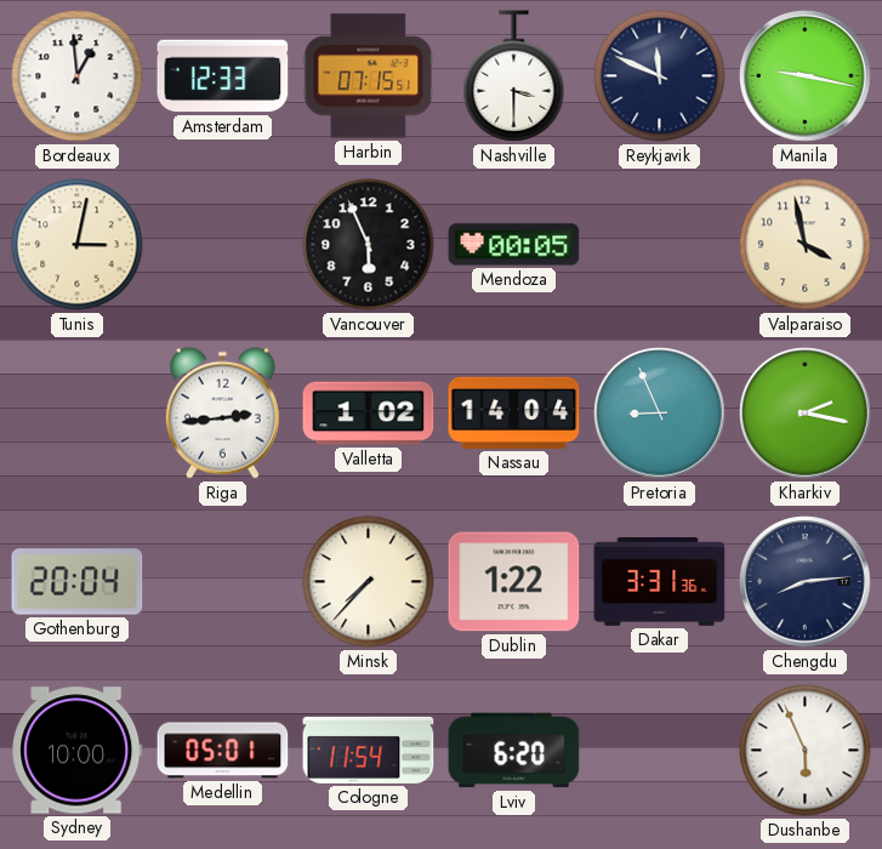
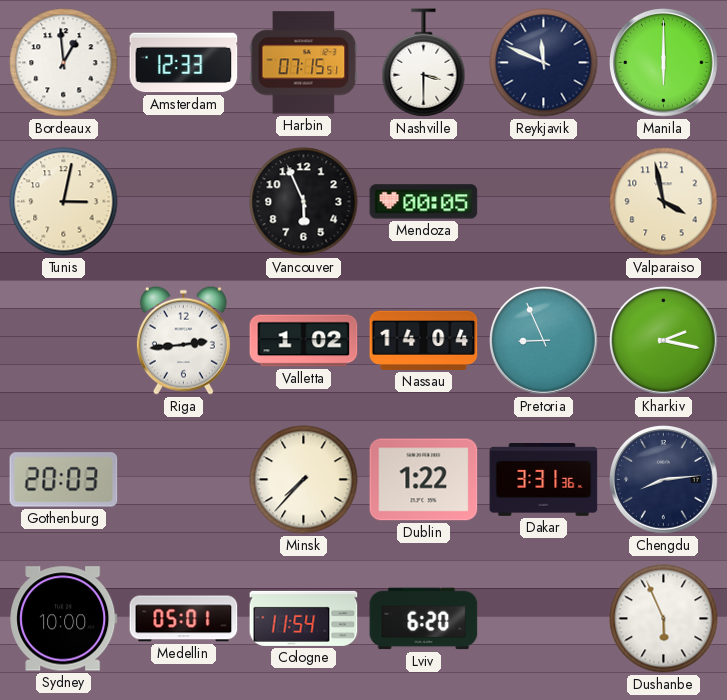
Manila: 9:17 -> 6:00 (664, 63)
Gothenburg: 20:04 -> 20:03 (64, 480)
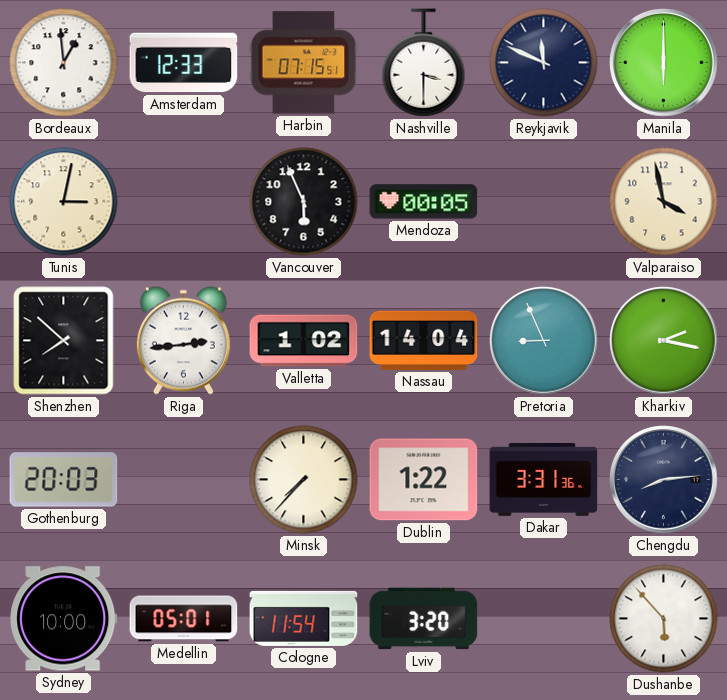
Shenzhen: none -> 7:52 (64, 341)
Lviv: 6:20 -> 3:20 (424, 619)
Dushanbe: 5:56 -> 5:53 (664, 619)
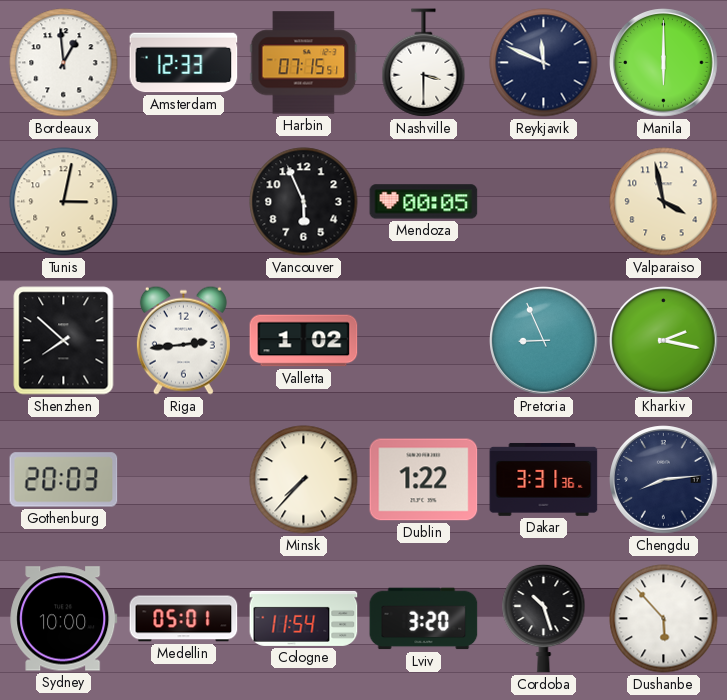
Nassau: 14:04 -> none (424, 340)
Cordoba: none -> 10:27 (544, 618)
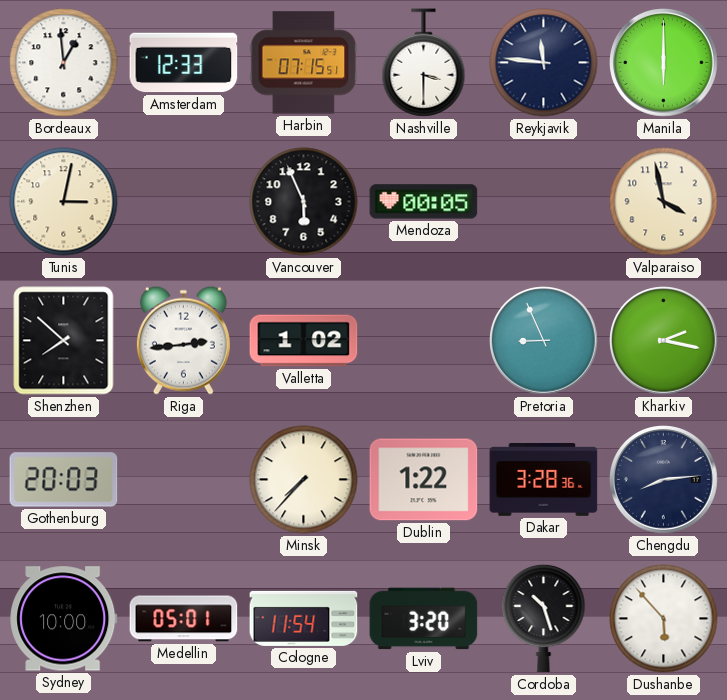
Reykjavik: 11:49 -> 11:46 (544, 63)
Dakar: 3:31 -> 3:28 (544, 479)
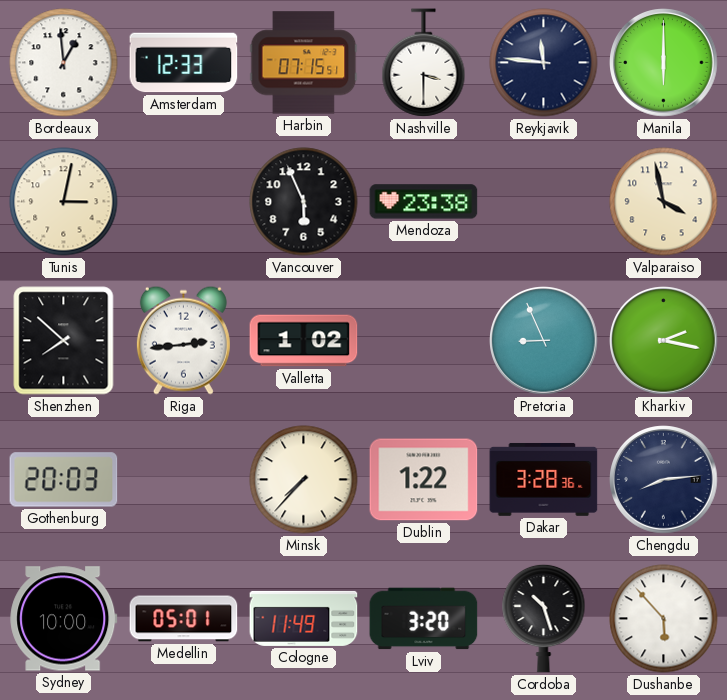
Mendoza: 00:05 -> 23:38 (424, 202)
Cologne: 11:54 -> 11:49 (304, 618)
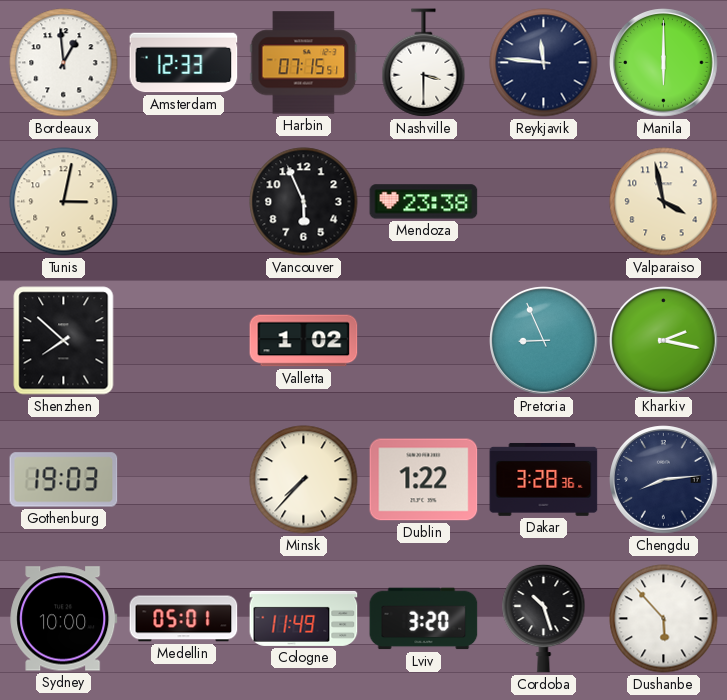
Riga: 2:44 -> none (183, 340)
Gothenburg: 20:03 -> 19:03 (64, 480)
